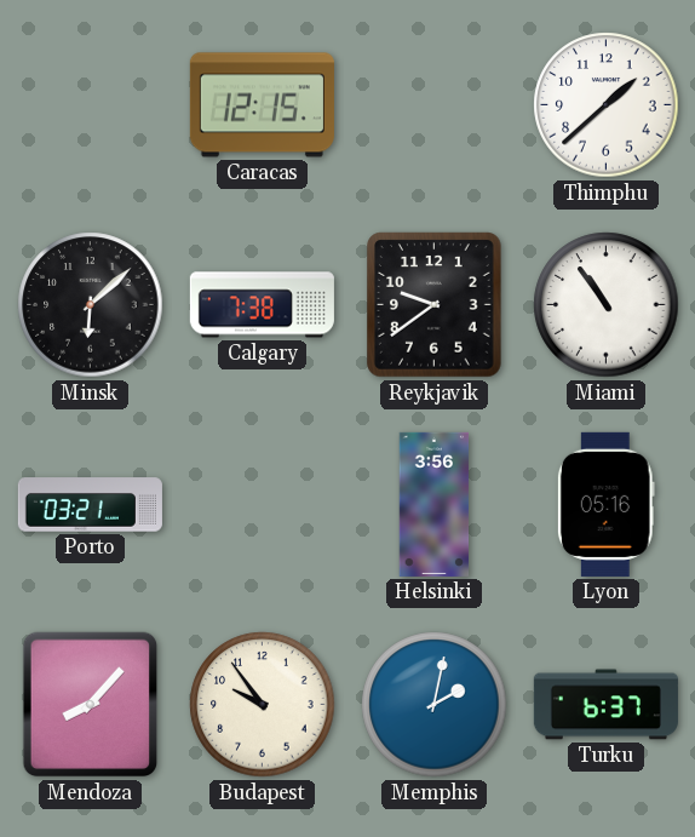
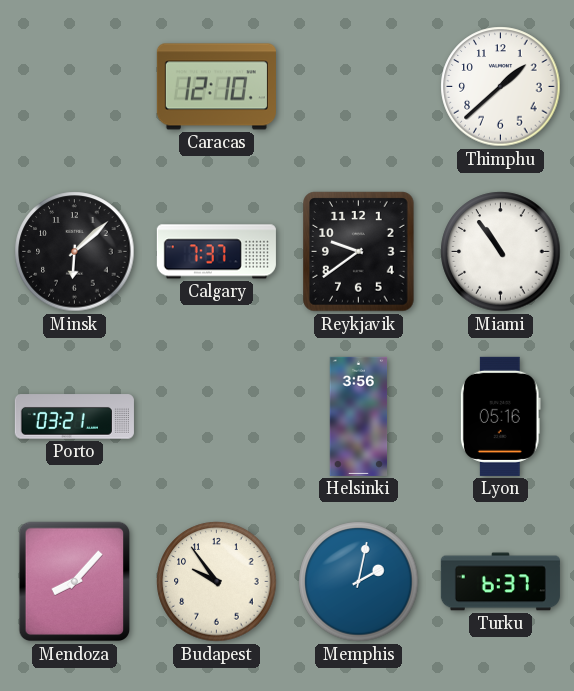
Caracas: 12:15 -> 12:10 (216, 87)
Calgary: 7:38 -> 7:37 (216, 252)
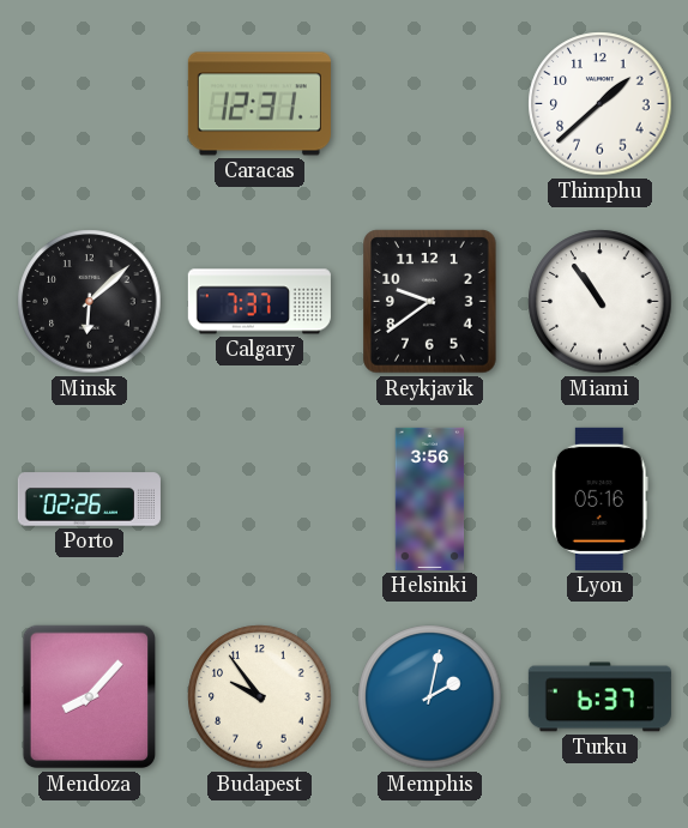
Caracas: 12:10 -> 12:31 (259, 104)
Porto: 03:21 -> 02:26 (89, 500)
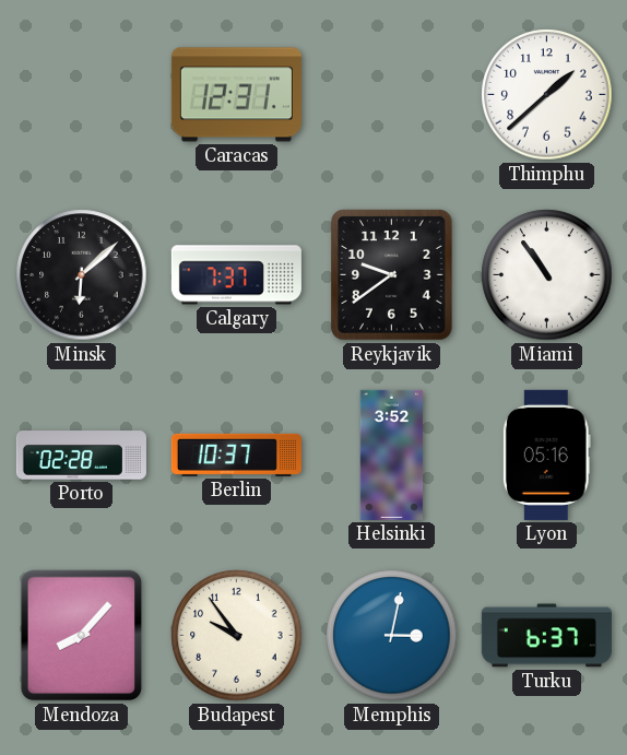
Porto: 02:26 -> 02:28 (81, 456)
Berlin: none -> 10:37 (236, 455)
Helsinki: 3:56 -> 3:52 (392, 455)
Memphis: 2:02 -> 3:02 (392, 636)
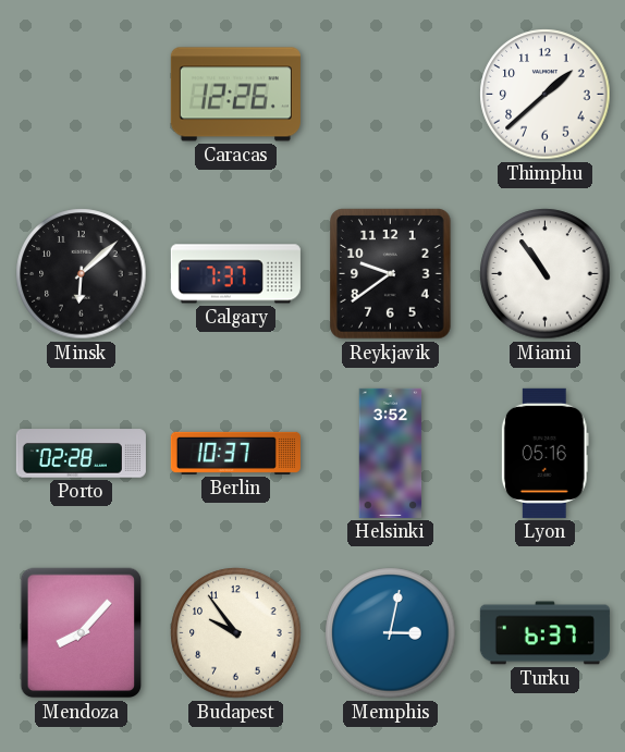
Caracas: 12:31 -> 12:26 (235, 95)
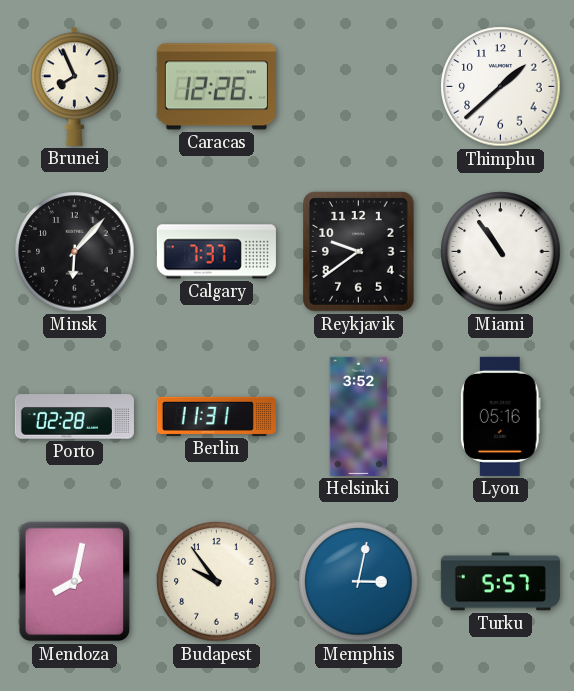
Brunei: none -> 7:56 (75, 86)
Minsk: 6:08 -> 6:07 (75, 252)
Berlin: 10:37 -> 11:31 (216, 416)
Mendoza: 8:07 -> 8:02 (75, 582)
Turku: 6:37 -> 5:57 (500, 582)
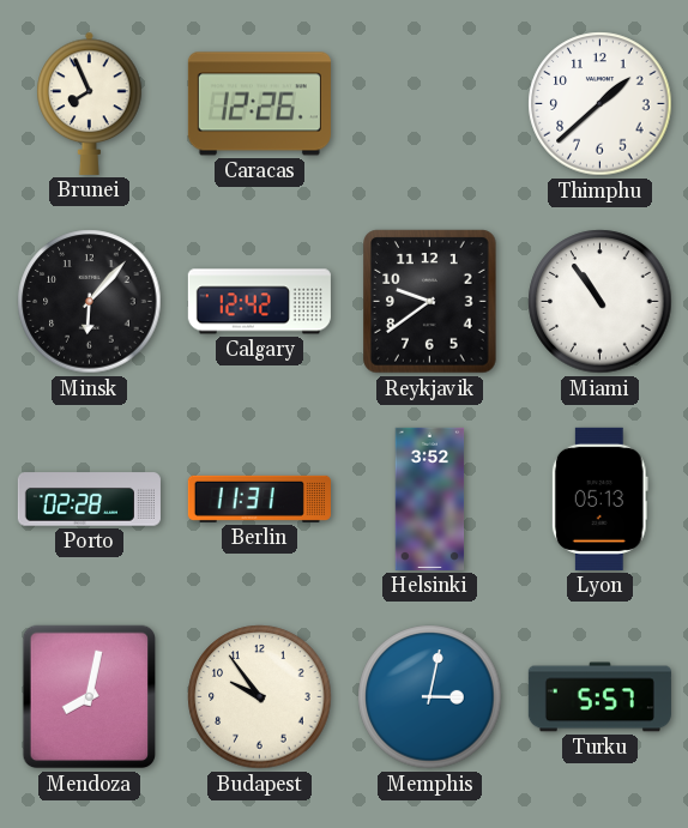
Calgary: 7:37 -> 12:42 (259, 302)
Lyon: 05:16 -> 05:13 (599, 498)
